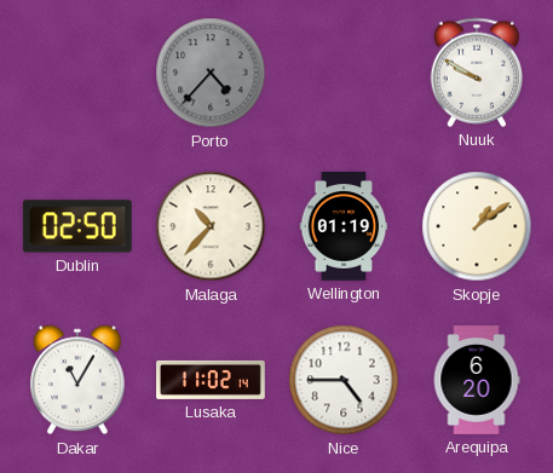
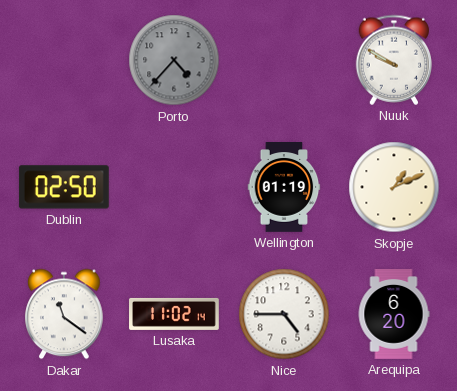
Malaga: 10:37 -> none (211, 226)
Skopje: 1:09 -> 1:11 (394, 187)
Dakar: 11:05 -> 11:21 (64, 314)
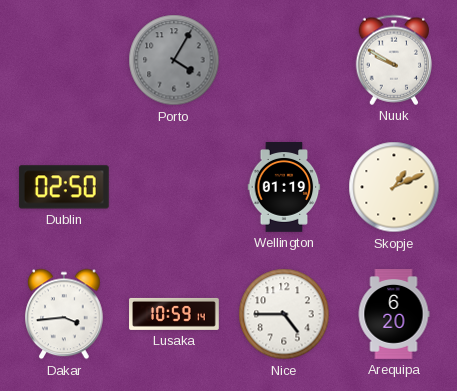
Porto: 4:37 -> 4:05 (174, 60)
Dakar: 11:21 -> 3:44 (64, 314)
Lusaka: 11:02 -> 10:59 (174, 314)
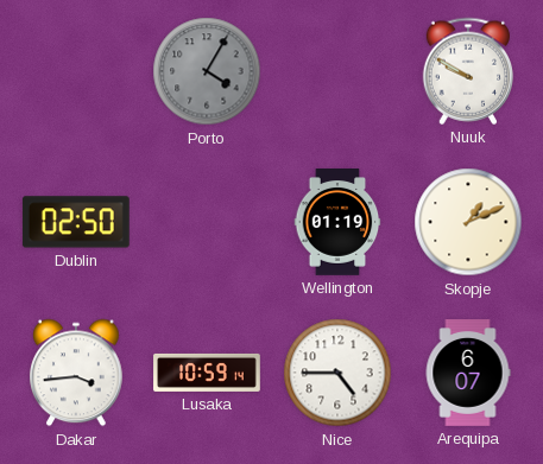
Arequipa: 6:20 -> 6:07 (468, 374)
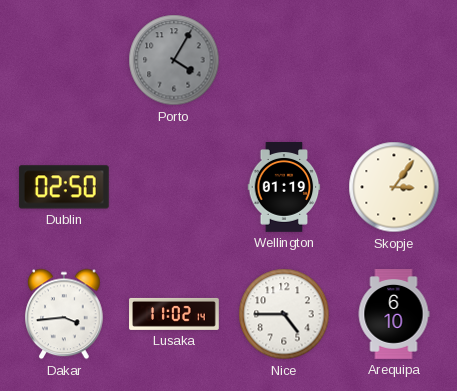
Nuuk: 9:50 -> none (468, 71)
Skopje: 1:11 -> 3:06 (394, 187)
Lusaka: 10:59 -> 11:02 (174, 314)
Arequipa: 6:07 -> 6:10 (394, 315)
